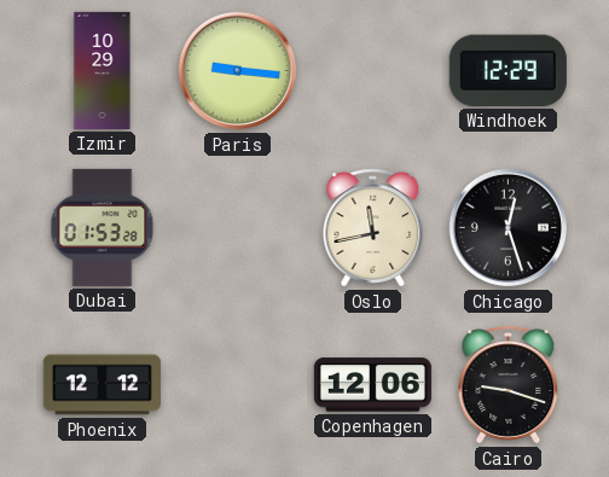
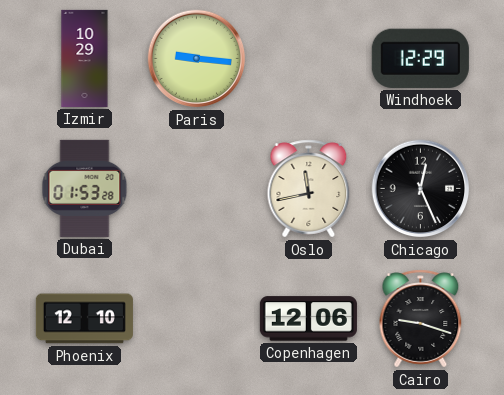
Chicago: 12:27 -> 12:26 (421, 189)
Phoenix: 12:12 -> 12:10 (84, 319)
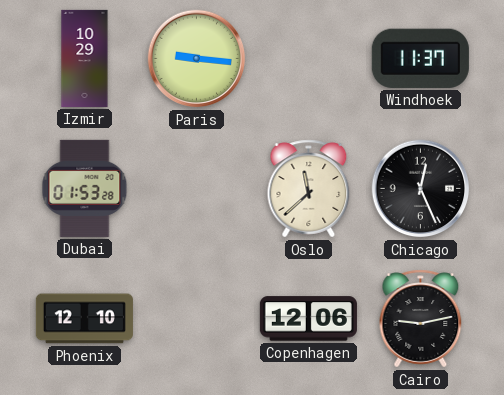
Windhoek: 12:29 -> 11:37 (420, 58)
Oslo: 11:43 -> 11:38 (309, 189)
Cairo: 9:18 -> 9:13 (421, 319)
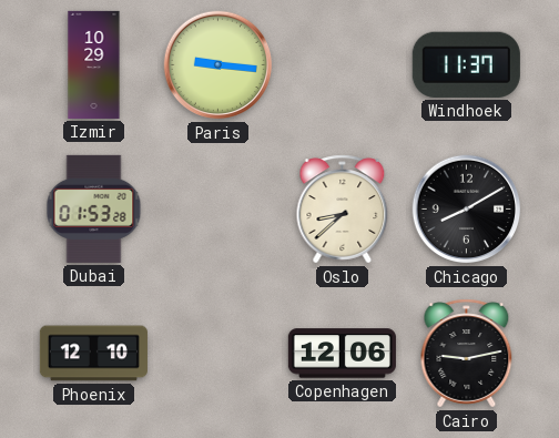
Oslo: 11:38 -> 8:38 (343, 210)
Chicago: 12:26 -> 8:10 (467, 210)
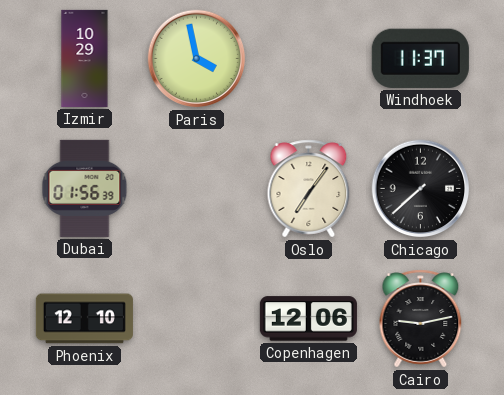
Paris: 9:16 -> 3:58 (197, 59)
Dubai: 01:53 -> 01:56 (85, 188)
Oslo: 8:38 -> 7:06 (309, 189)
Chicago: 8:10 -> 7:38 (421, 189)
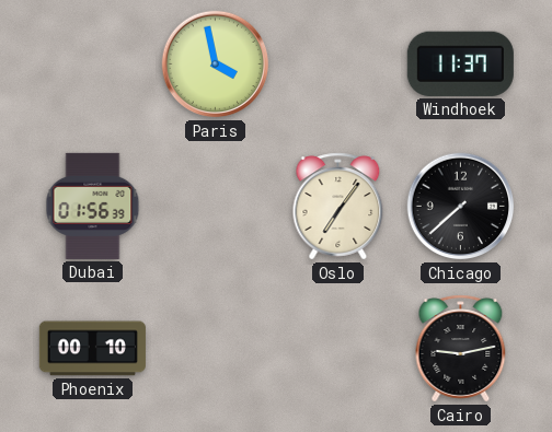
Izmir: 10:29 -> none (85, 58)
Phoenix: 12:10 -> 00:10 (92, 349)
Copenhagen: 12:06 -> none (308, 319)
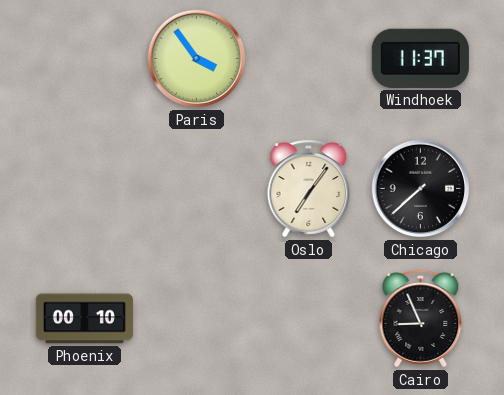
Paris: 3:58 -> 3:54 (197, 59)
Dubai: 01:56 -> none (93, 206)
Cairo: 9:13 -> 8:56 (421, 319)
